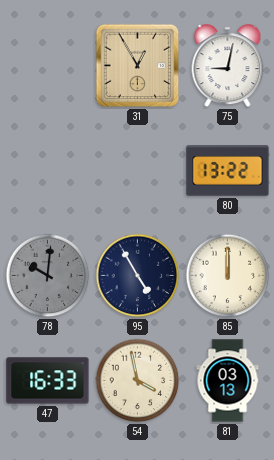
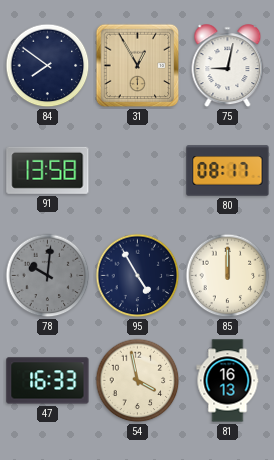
84: none -> 7:51 (48, 66)
91: none -> 13:58 (48, 170)
80: 13:22 -> 08:17 (228, 171)
81: 03:13 -> 16:13 (228, 381)
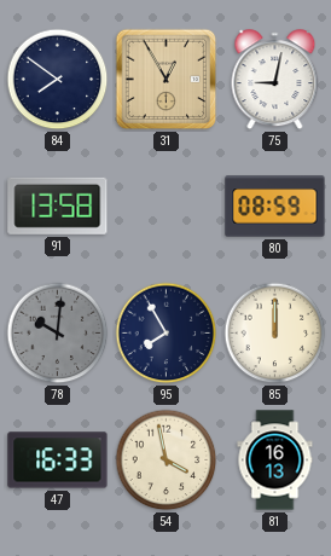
80: 08:17 -> 08:59 (275, 207)
95: 4:55 -> 7:55 (167, 334)
